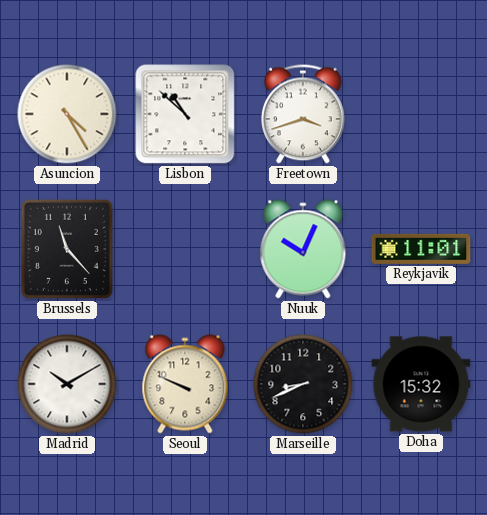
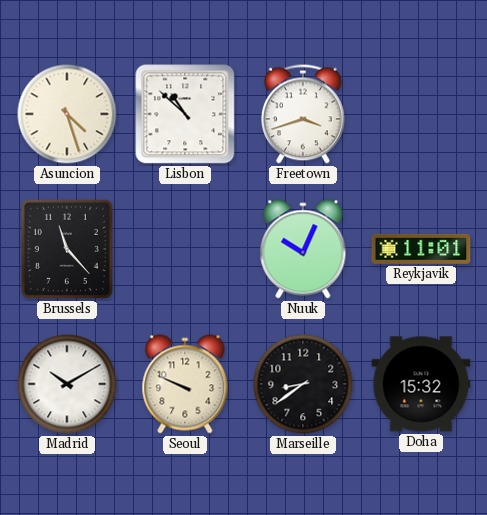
Asuncion: 4:25 -> 4:27 (67, 114)
Marseille: 8:41 -> 8:39 (303, 384)
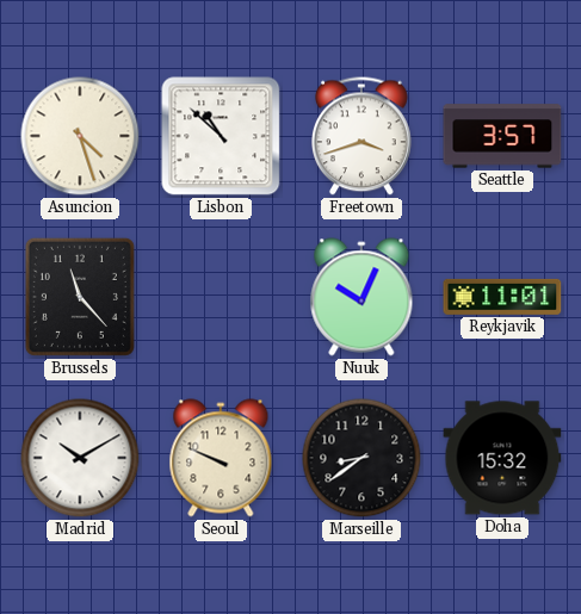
Seattle: none -> 3:57 (502, 136)
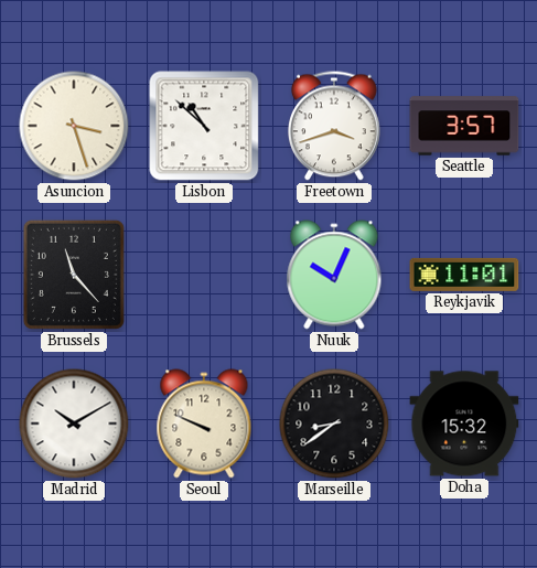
Asuncion: 4:27 -> 3:27 (74, 126)
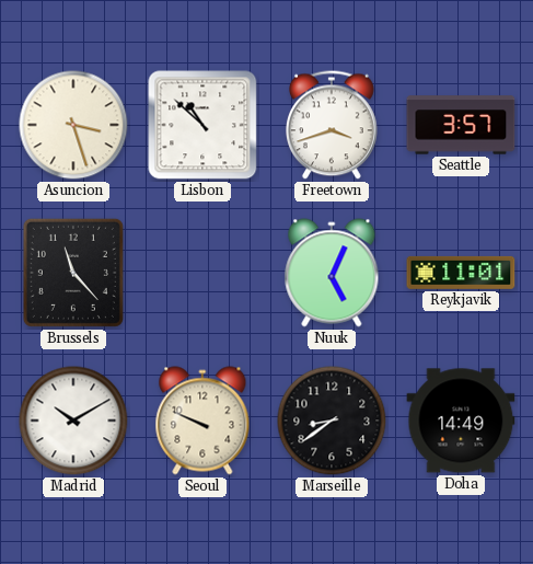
Nuuk: 10:04 -> 5:04 (332, 273)
Doha: 15:32 -> 14:49 (461, 421)
